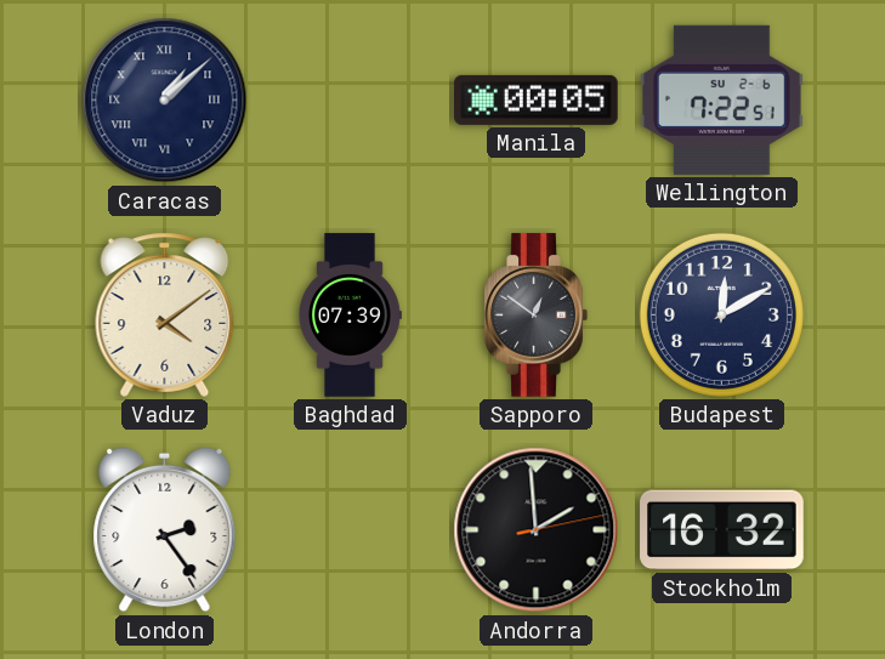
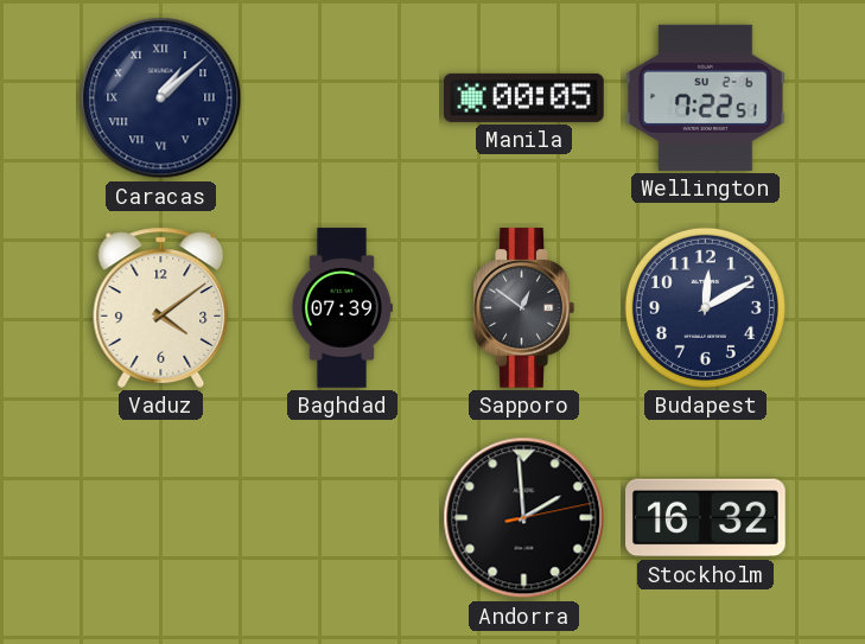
London: 2:24 -> none (165, 530)
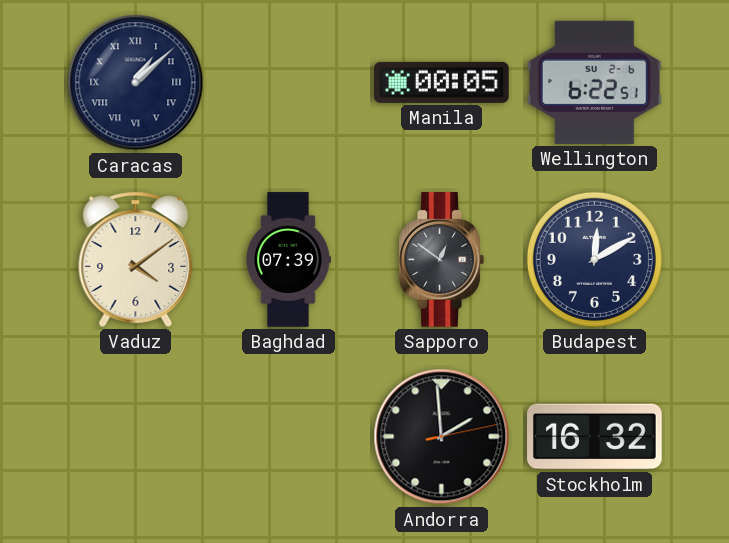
Wellington: 7:22 -> 6:22 (595, 82)
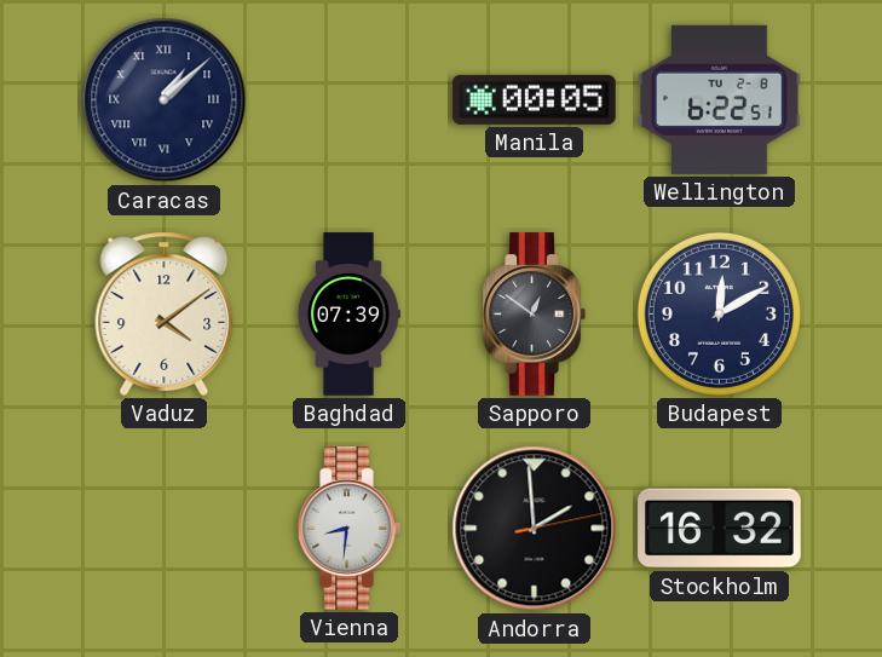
Wellington date: SU 2-6 -> TU 2-8 (720, 99)
Vienna: none -> 8:31 (348, 529)
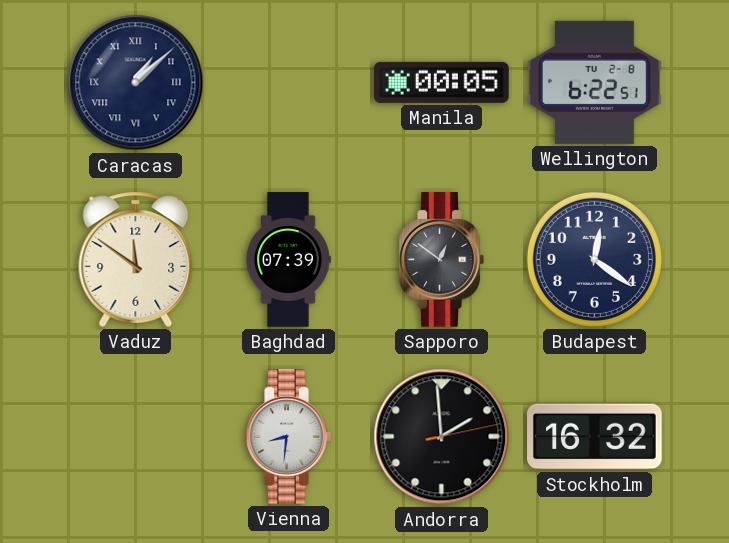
Vaduz: 4:09 -> 11:51 (136, 259)
Budapest: 12:10 -> 12:21 (594, 259)
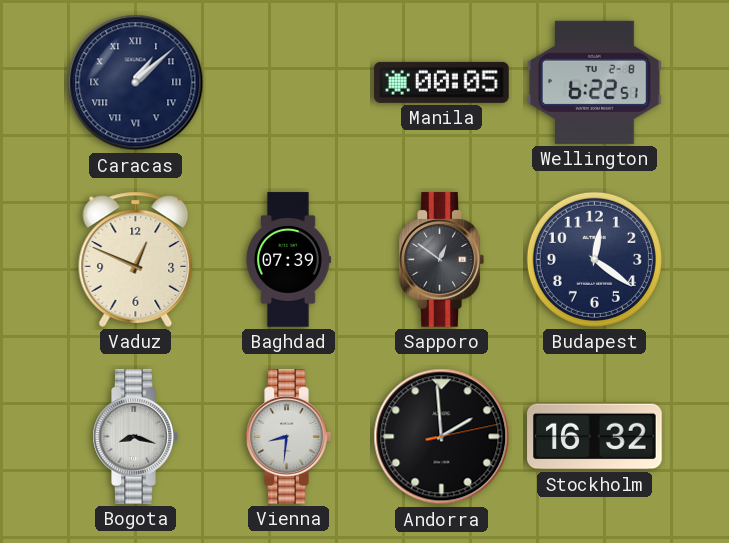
Vaduz: 11:51 -> 12:49 (136, 259)
Bogota: none -> 8:18 (135, 437)
